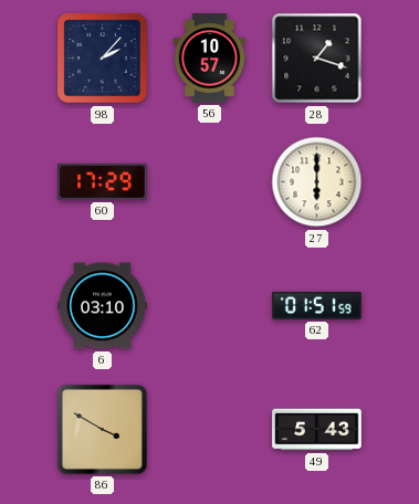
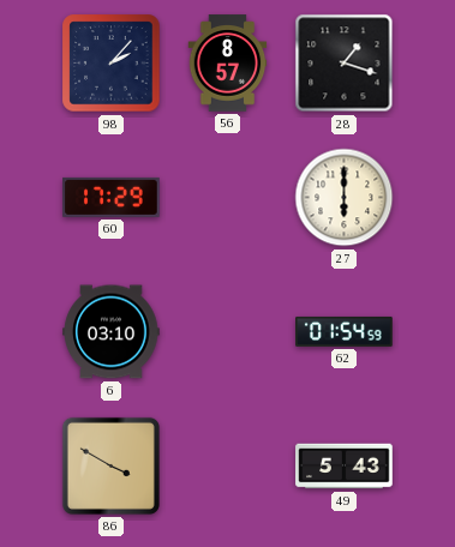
56: 10:57 -> 8:57 (228, 64)
62: 01:51 -> 01:54 (345, 331)
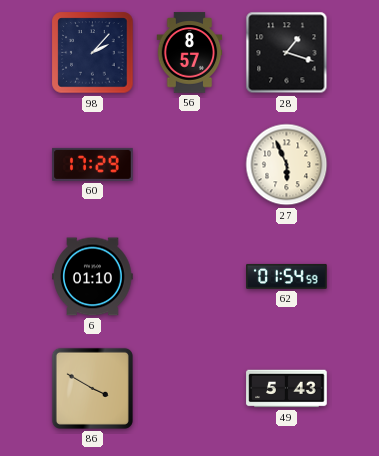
27: 6:00 -> 5:56 (287, 165)
6: 03:10 -> 01:10 (93, 277)
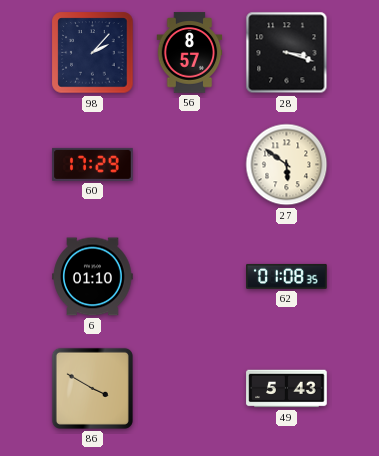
28: 1:18 -> 3:18 (287, 53)
27: 5:56 -> 5:51 (287, 165)
62: 01:54 -> 01:08 (287, 276)
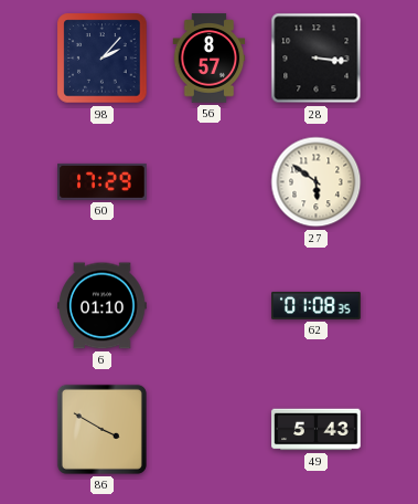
28: 3:18 -> 3:16 (317, 59)
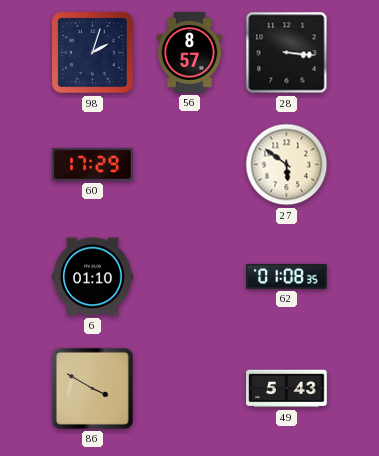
98: 2:07 -> 2:03 (93, 53)
